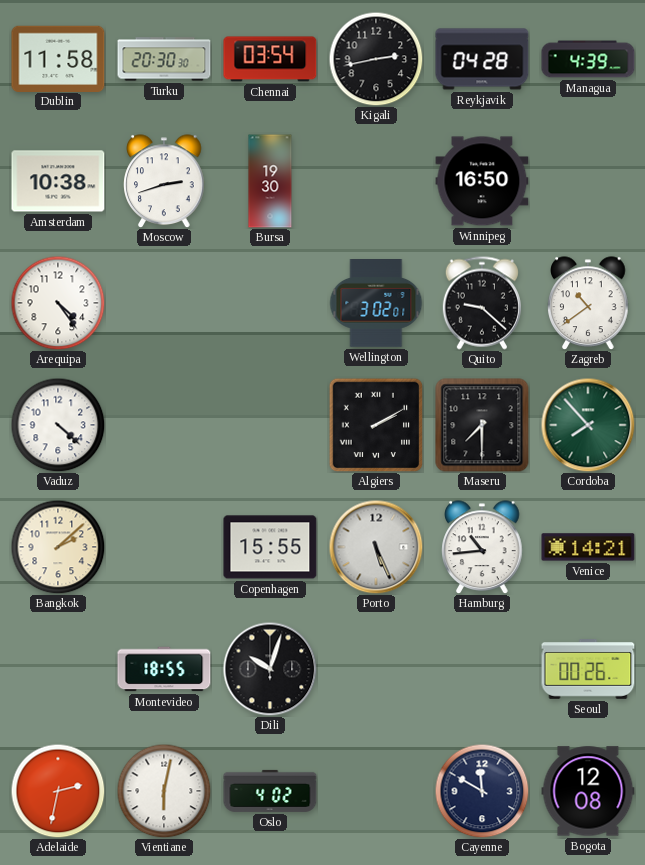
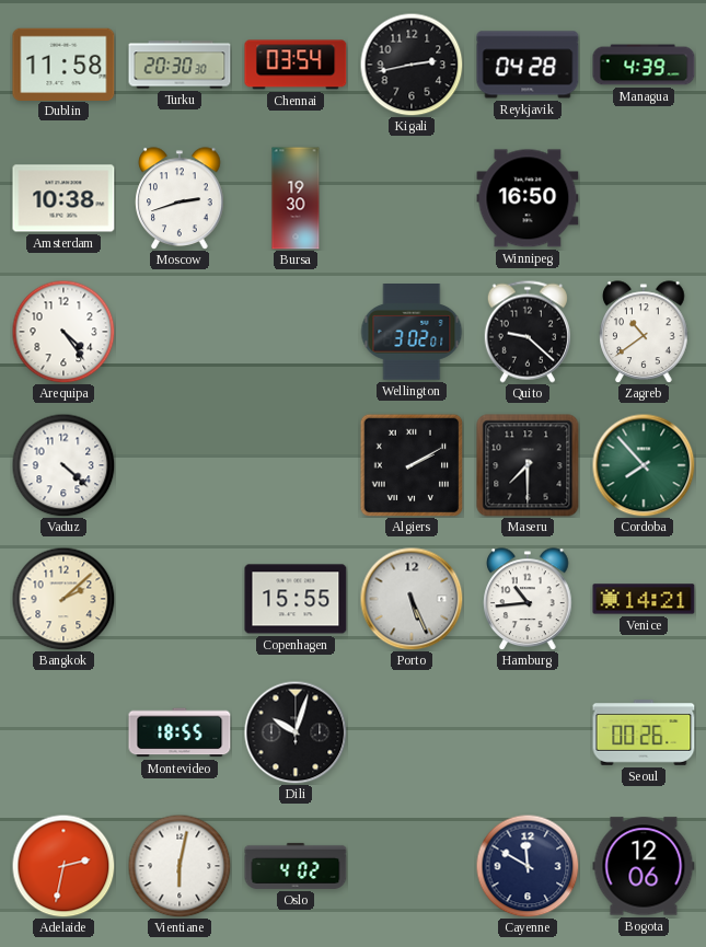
Bogota: 12:08 -> 12:06 (644, 866)
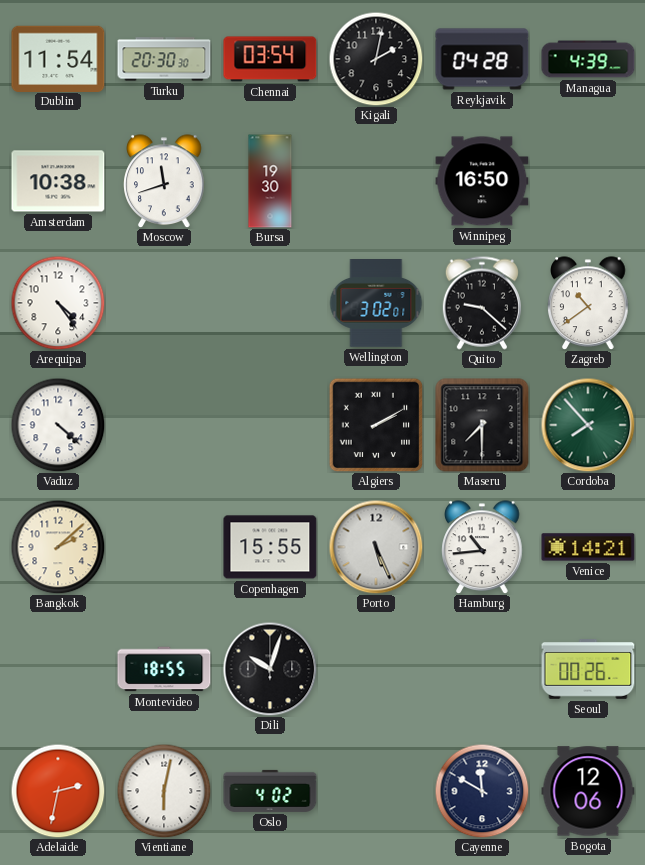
Dublin: 11:58 -> 11:54 (58, 58)
Kigali: 2:43 -> 2:02 (376, 59)
Moscow: 2:42 -> 11:42 (164, 181)
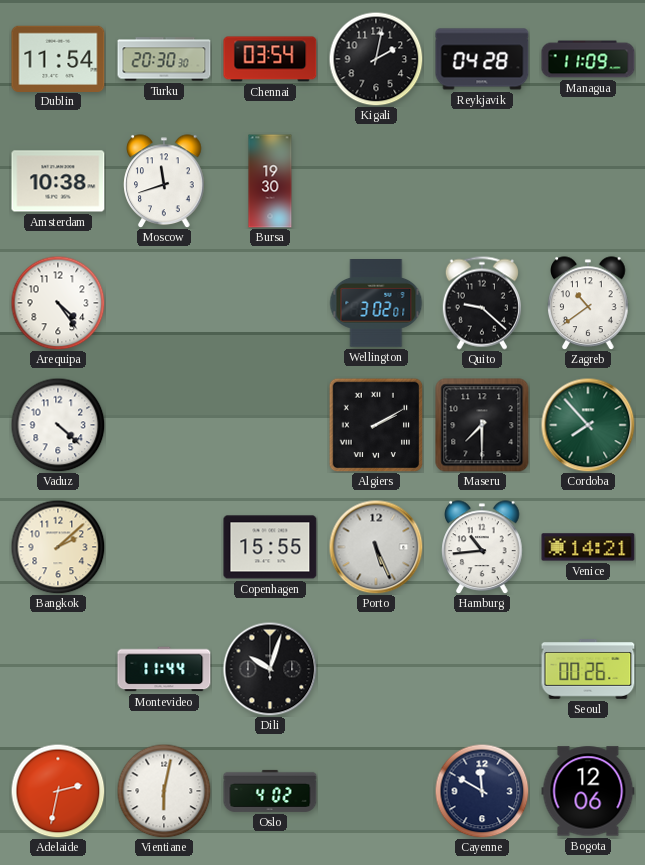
Managua: 4:39 -> 11:09 (588, 59)
Winnipeg: 16:50 -> none (482, 181)
Montevideo: 18:55 -> 11:44 (164, 669)
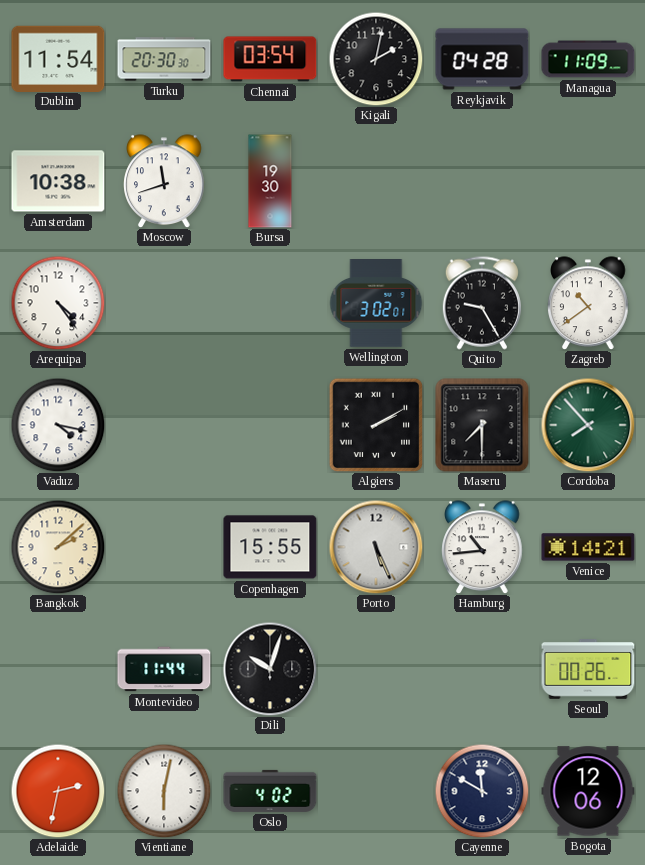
Quito: 9:22 -> 9:25 (482, 303)
Vaduz: 4:22 -> 4:17 (58, 425)
